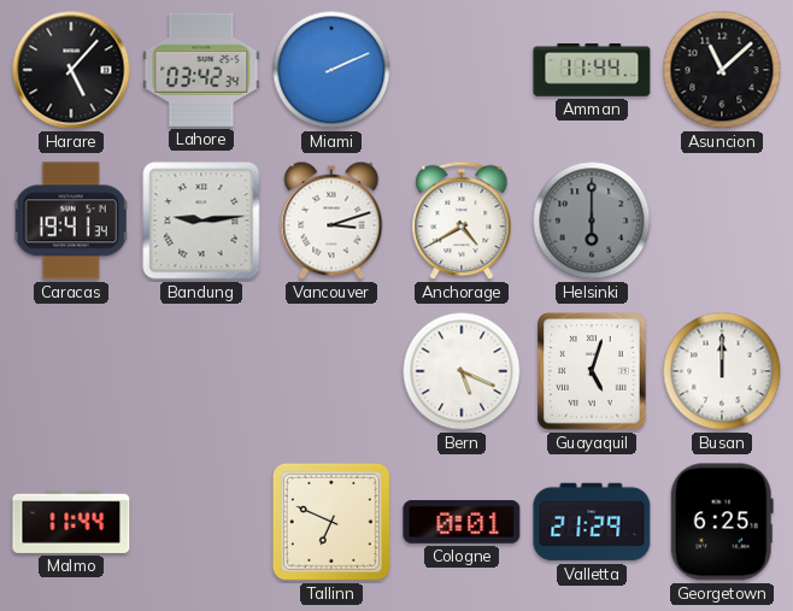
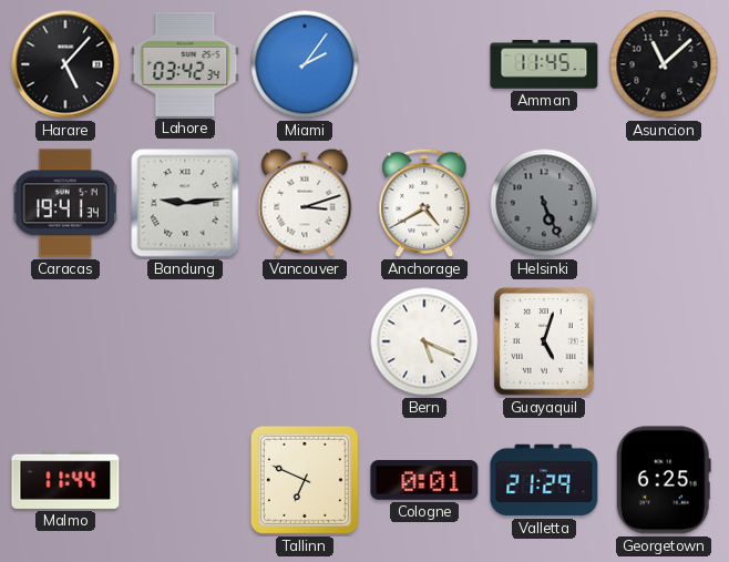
Miami: 2:11 -> 2:06 (305, 64)
Amman: 11:44 -> 11:45 (544, 64)
Helsinki: 6:00 -> 5:26 (544, 203)
Busan: 12:00 -> none (722, 371)
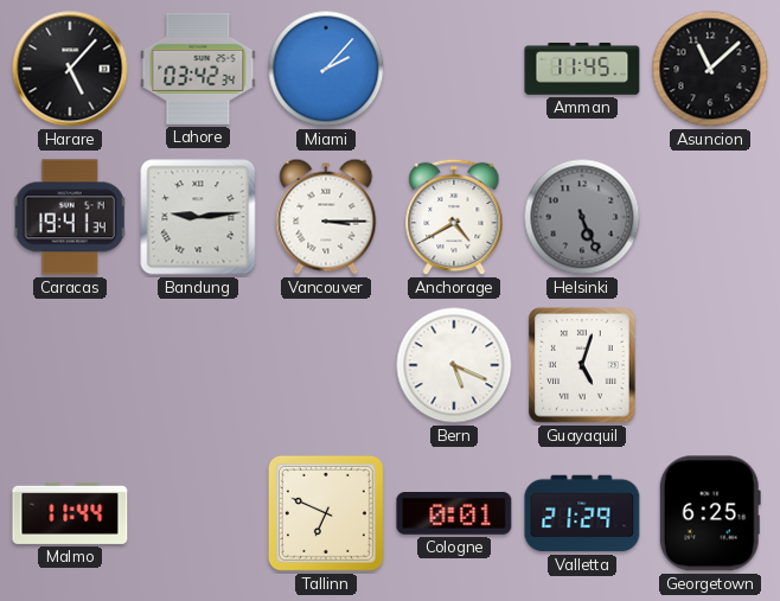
Miami: 2:06 -> 2:07 (326, 69)
Vancouver: 3:12 -> 3:15 (326, 217)
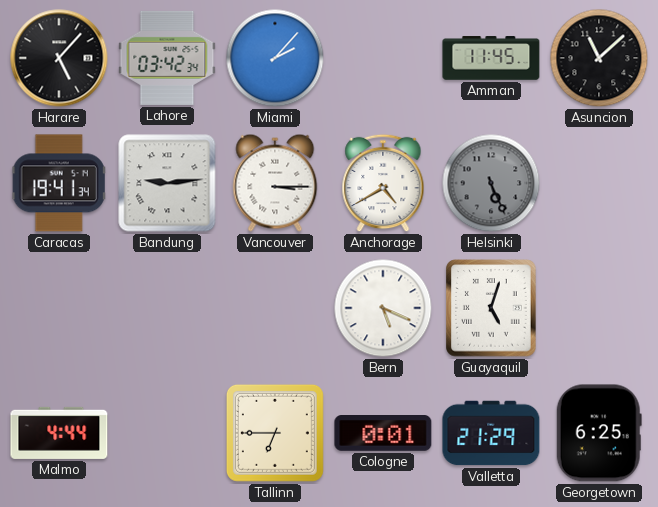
Malmo: 11:44 -> 4:44 (59, 433)
Tallinn: 6:49 -> 6:45 (275, 433)
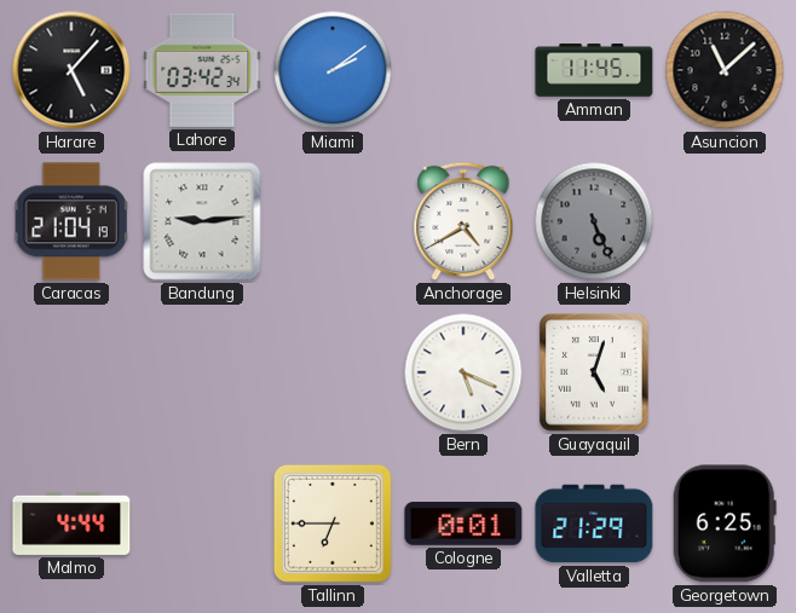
Miami: 2:07 -> 2:09 (333, 70)
Caracas: 19:41 -> 21:04 (71, 221)
Vancouver: 3:15 -> none (275, 183)
